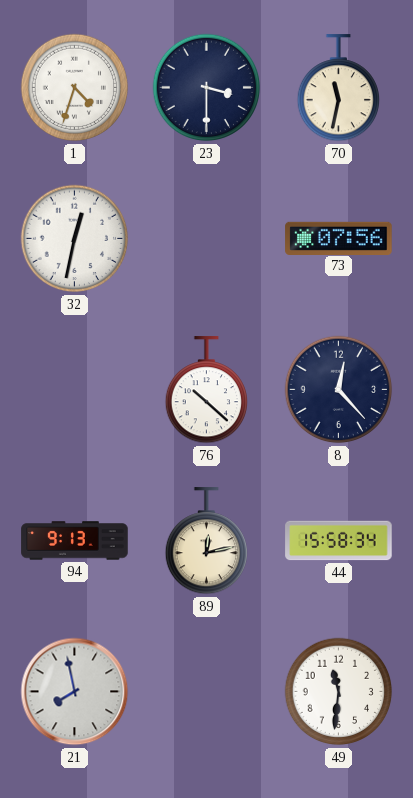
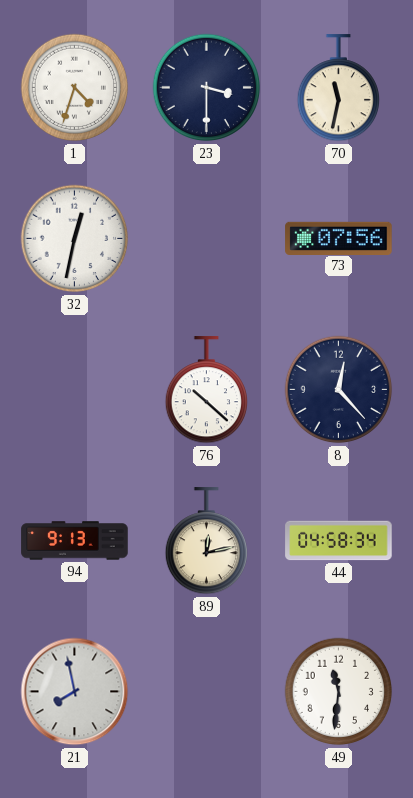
44: 15:58 -> 04:58 (339, 541)
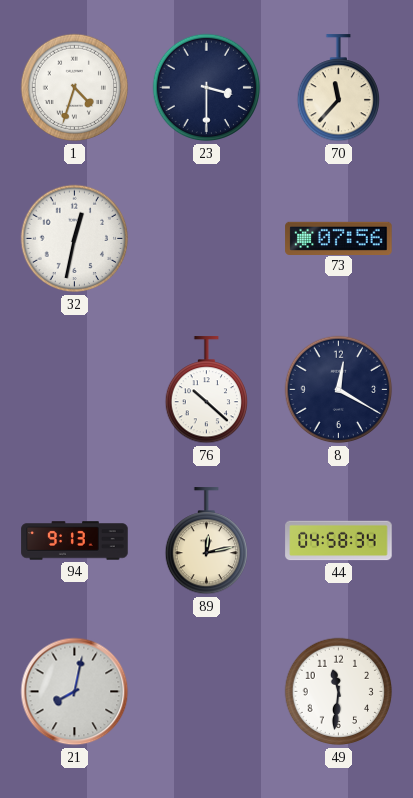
70: 11:32 -> 11:37 (338, 88)
8: 12:23 -> 12:20 (339, 390)
21: 7:58 -> 8:02 (75, 692)
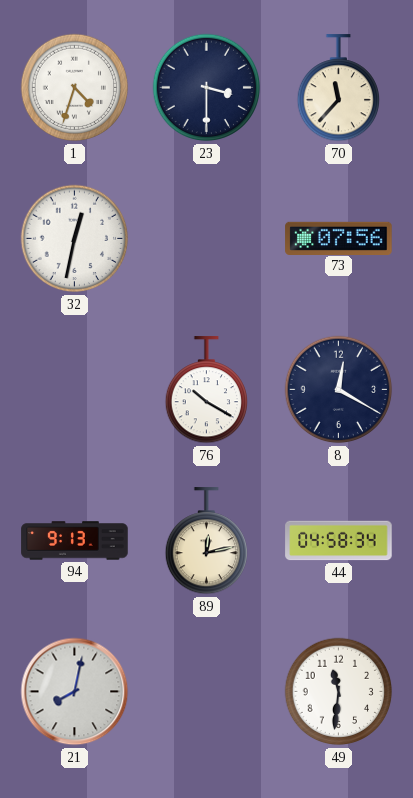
76: 10:22 -> 10:20 (206, 390)
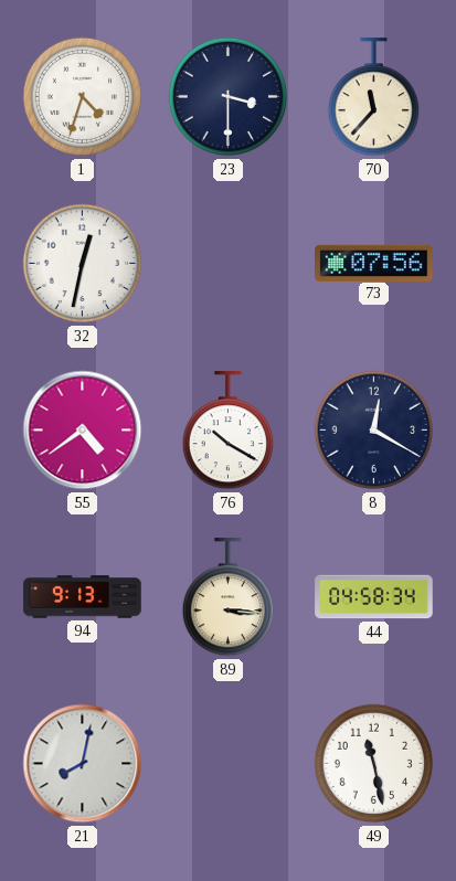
55: none -> 4:39 (83, 431)
89: 12:13 -> 3:16 (227, 597)
49: 11:31 -> 11:28 (374, 764)
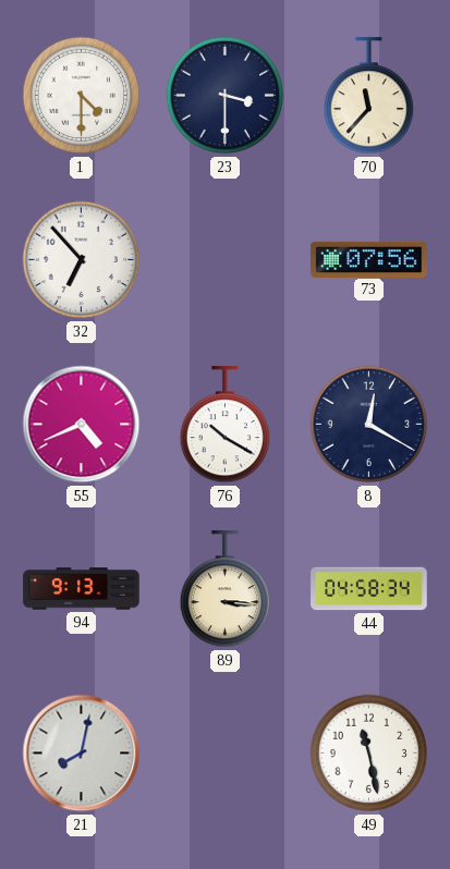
1: 4:33 -> 4:30 (82, 96)
32: 12:32 -> 6:53 (82, 260)
55: 4:39 -> 4:41 (82, 425)
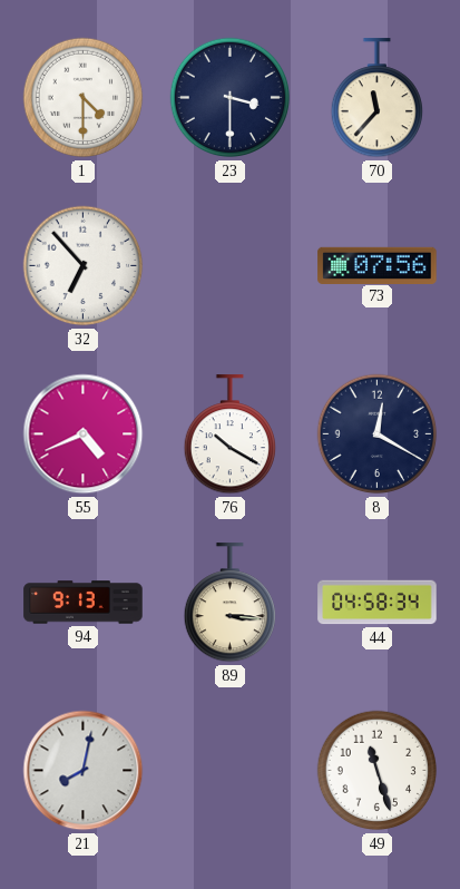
49: 11:28 -> 11:27 (378, 771)
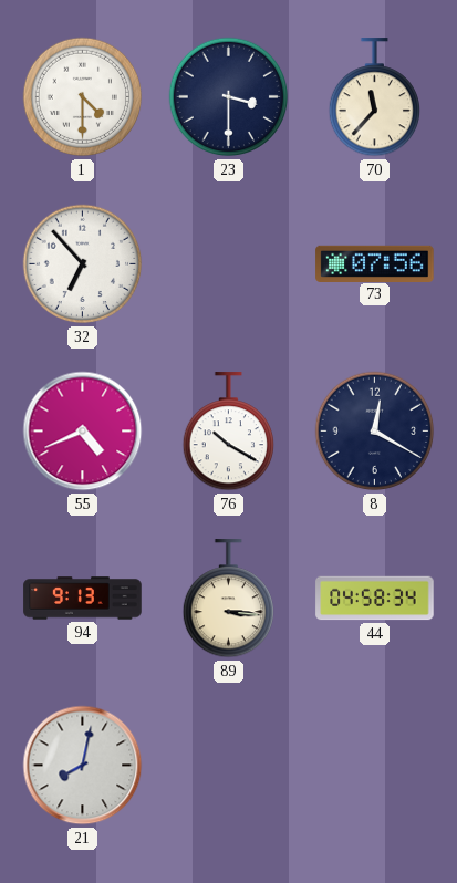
49: 11:27 -> none (378, 771)
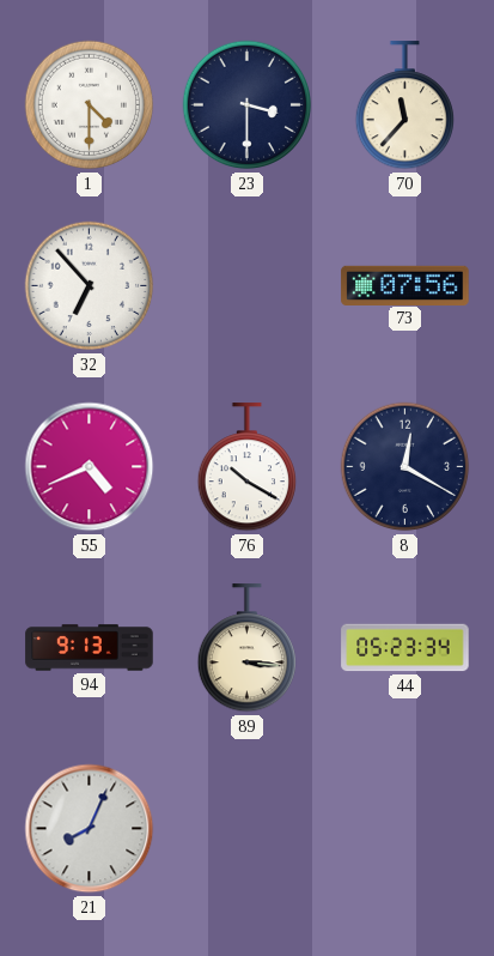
44: 04:58 -> 05:23 (405, 648)
21: 8:02 -> 8:04 (90, 829)
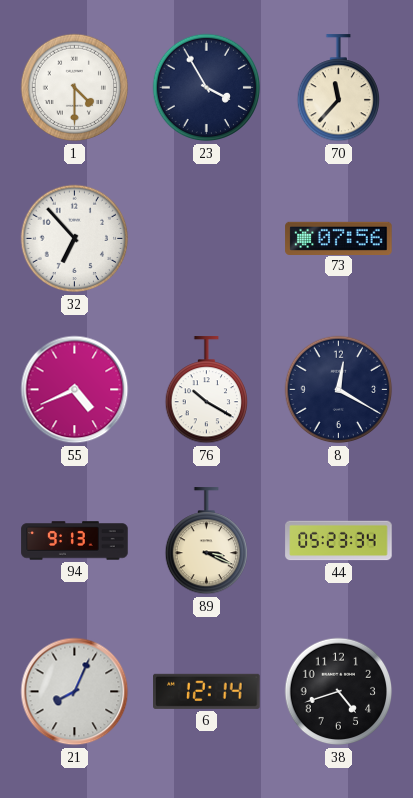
23: 3:30 -> 3:55 (207, 88)
89: 3:16 -> 3:19 (206, 541)
6: none -> 12:14 (207, 691)
38: none -> 4:42 (339, 692)
